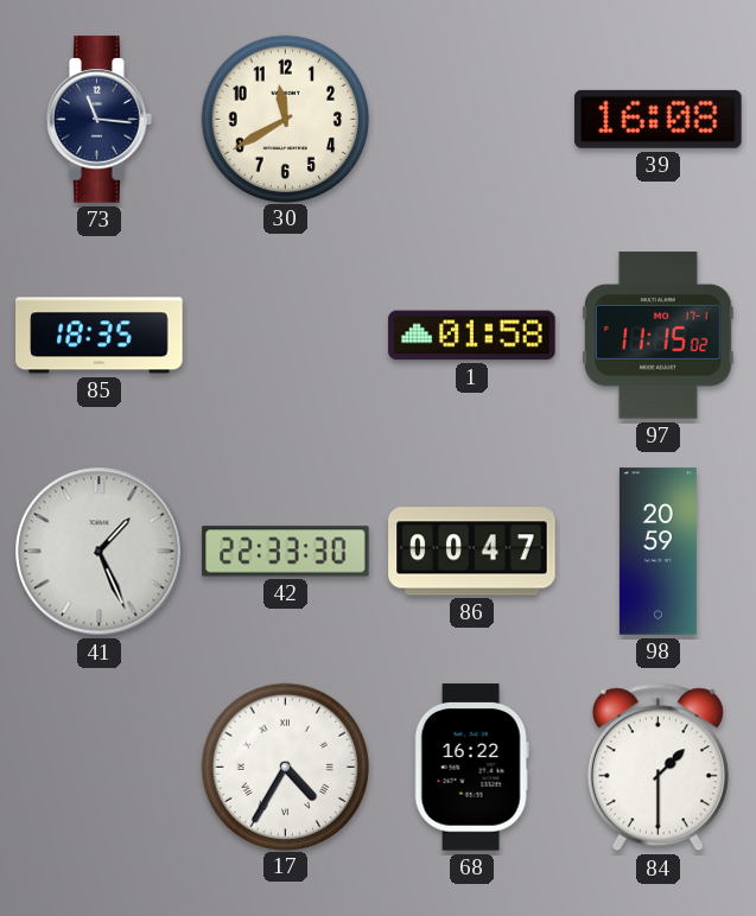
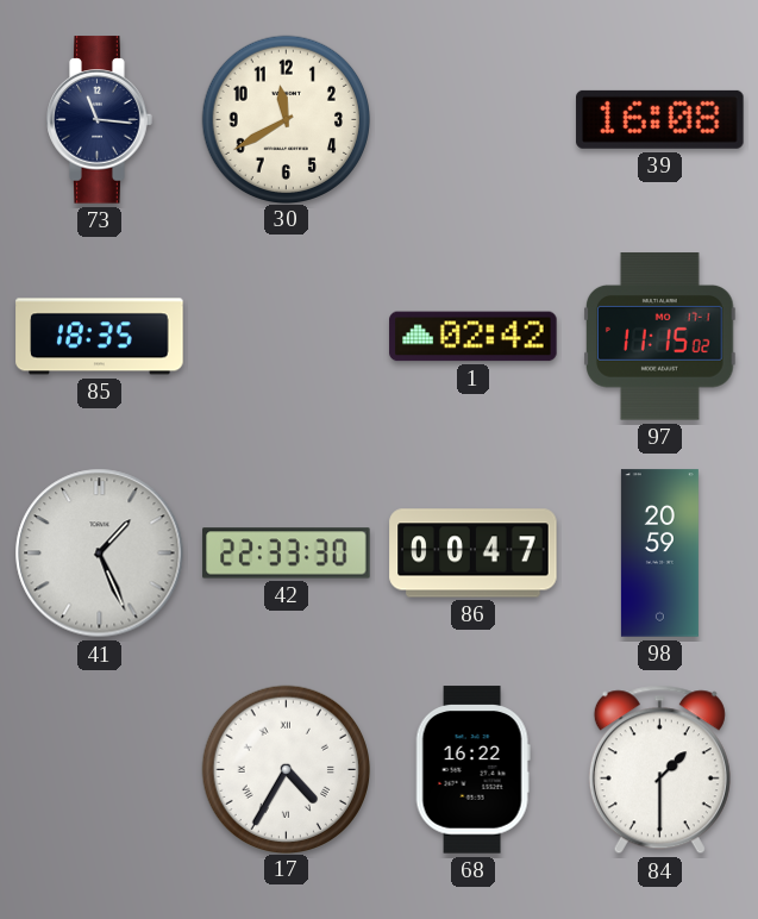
1: 01:58 -> 02:42 (474, 337)
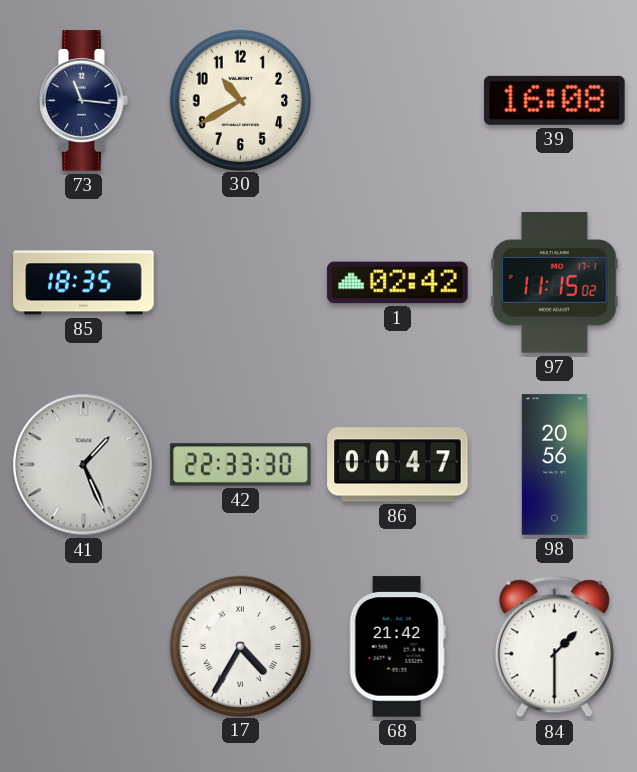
30: 11:40 -> 10:40 (240, 100)
98: 20:59 -> 20:56 (554, 465)
68: 16:22 -> 21:42 (397, 647)
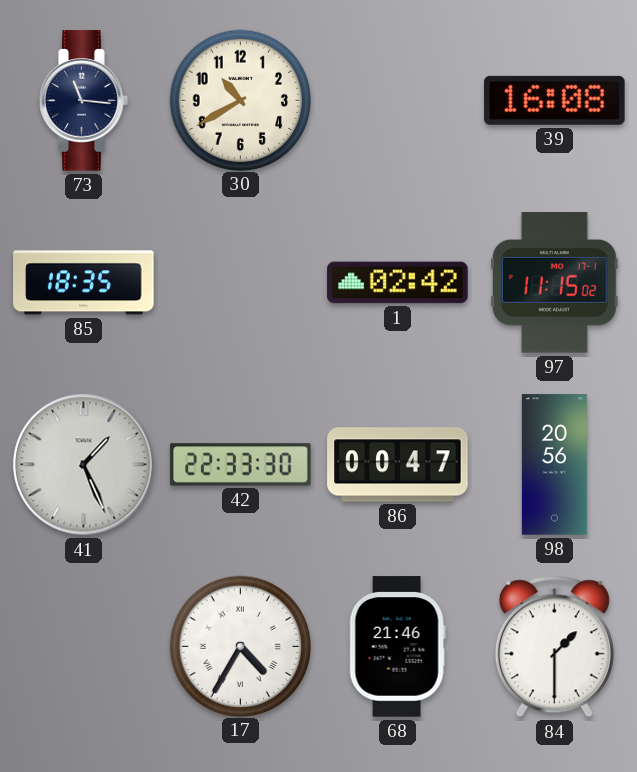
68: 21:42 -> 21:46 (397, 647)
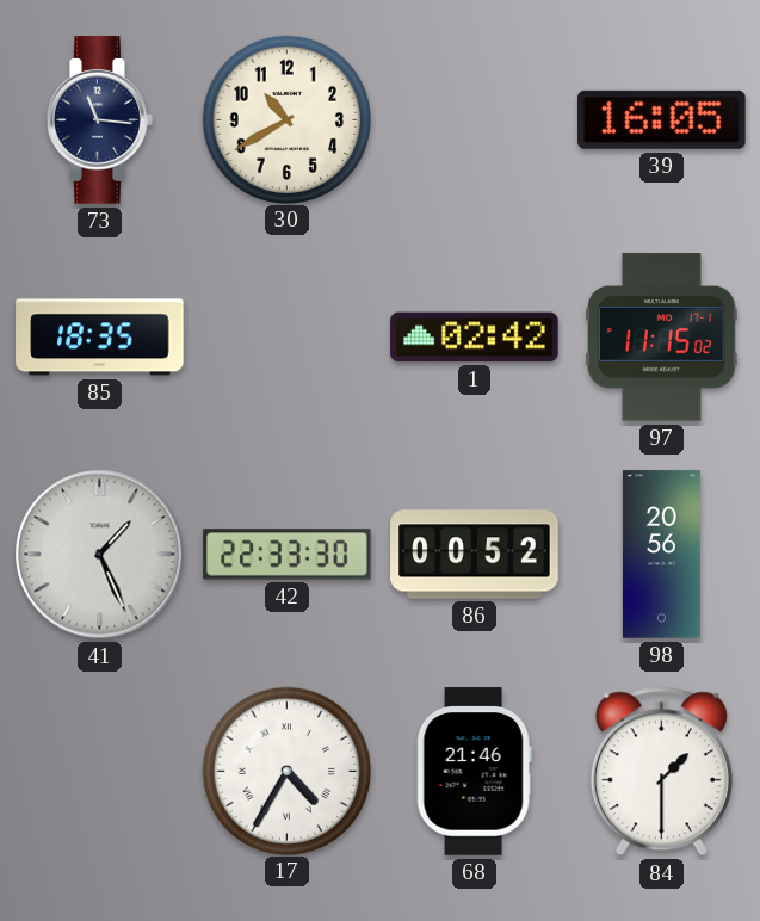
39: 16:08 -> 16:05 (662, 119)
86: 00:47 -> 00:52 (475, 555)
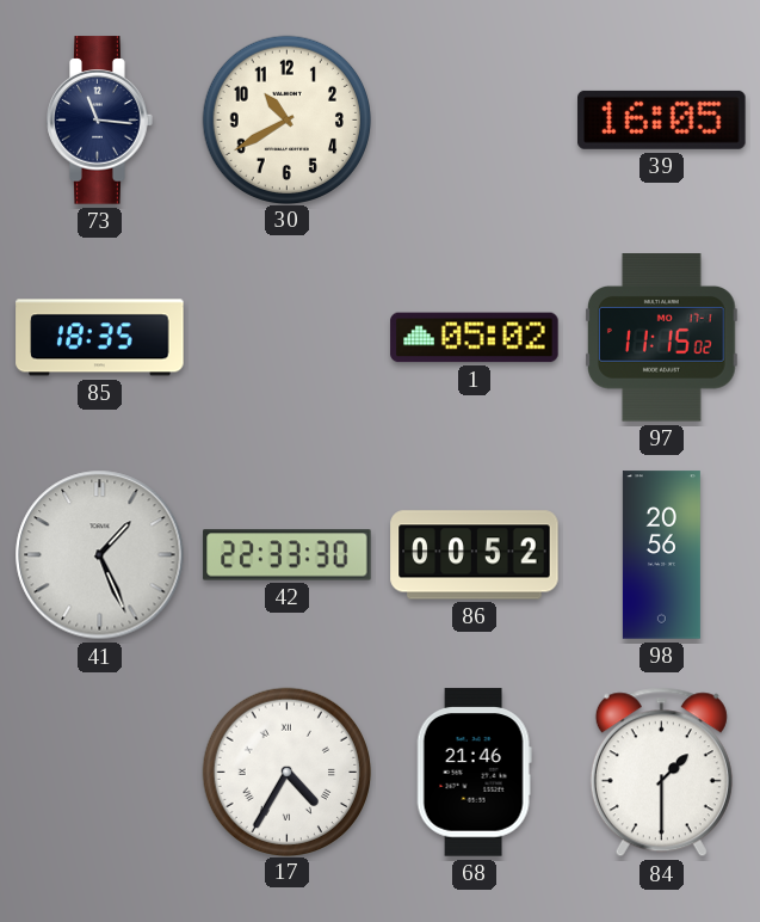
1: 02:42 -> 05:02 (475, 338)
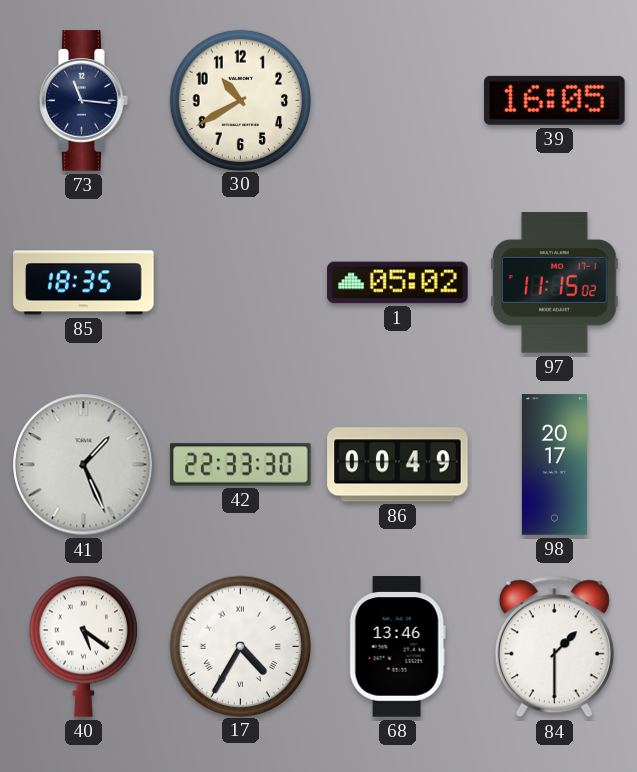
86: 00:52 -> 00:49 (398, 465)
98: 20:56 -> 20:17 (554, 465)
40: none -> 5:21 (83, 646)
68: 21:46 -> 13:46 (397, 647)
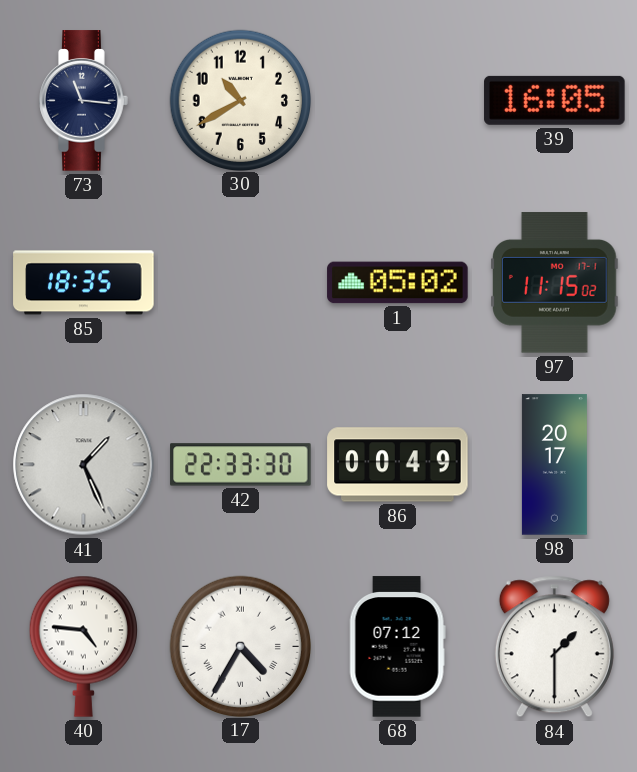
40: 5:21 -> 4:46 (83, 646)
68: 13:46 -> 07:12 (397, 647)
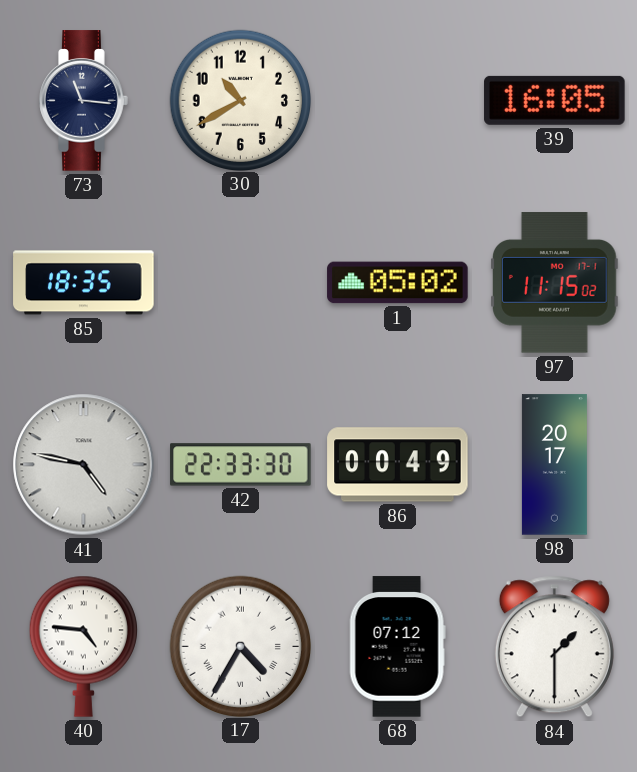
41: 1:26 -> 4:47 (84, 465)
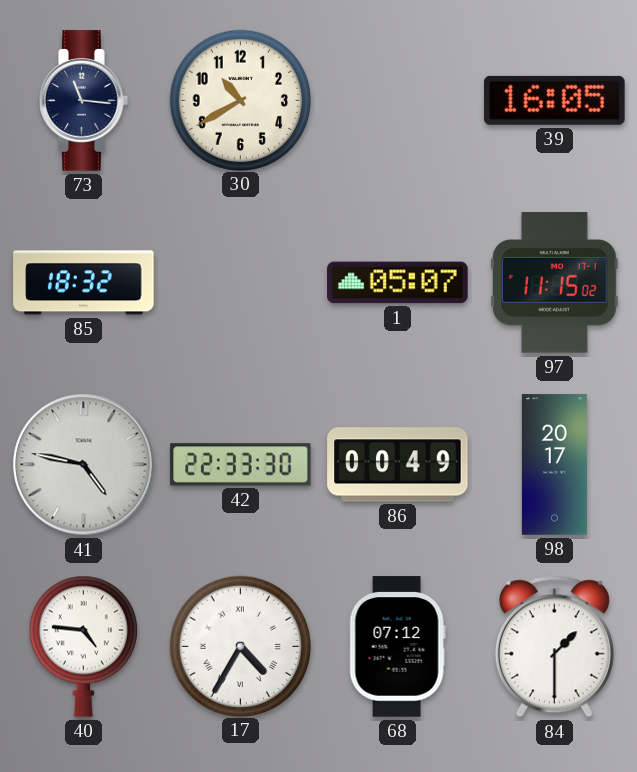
85: 18:35 -> 18:32 (84, 283)
1: 05:02 -> 05:07 (398, 283)
